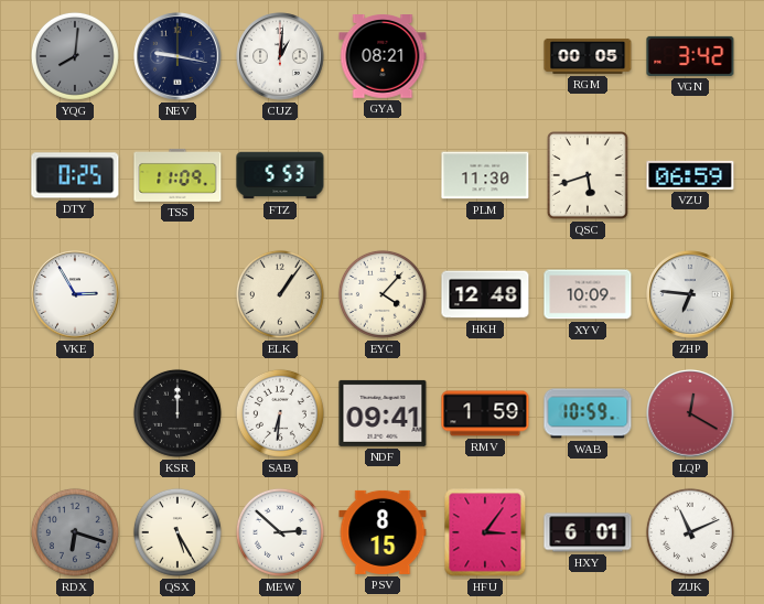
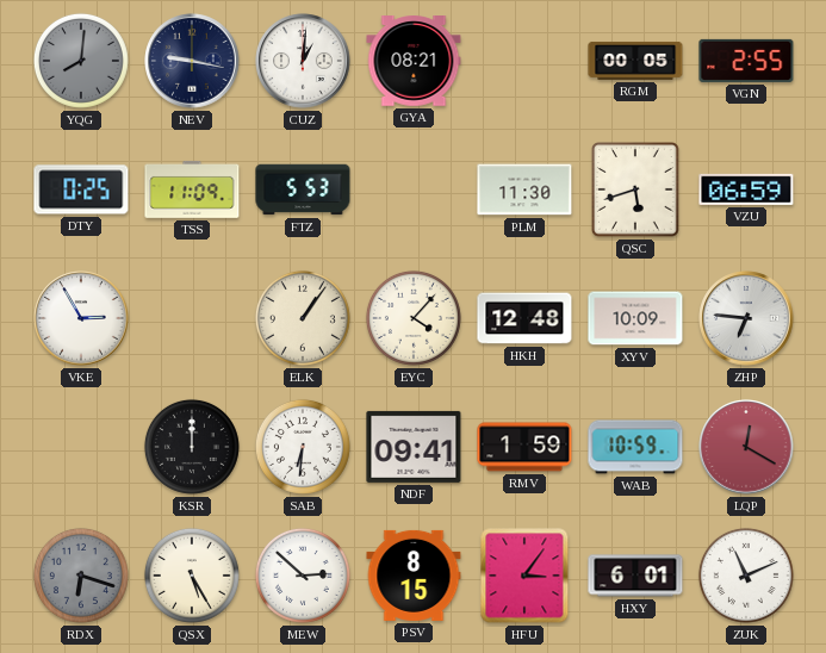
VGN: 3:42 -> 2:55 (746, 61)
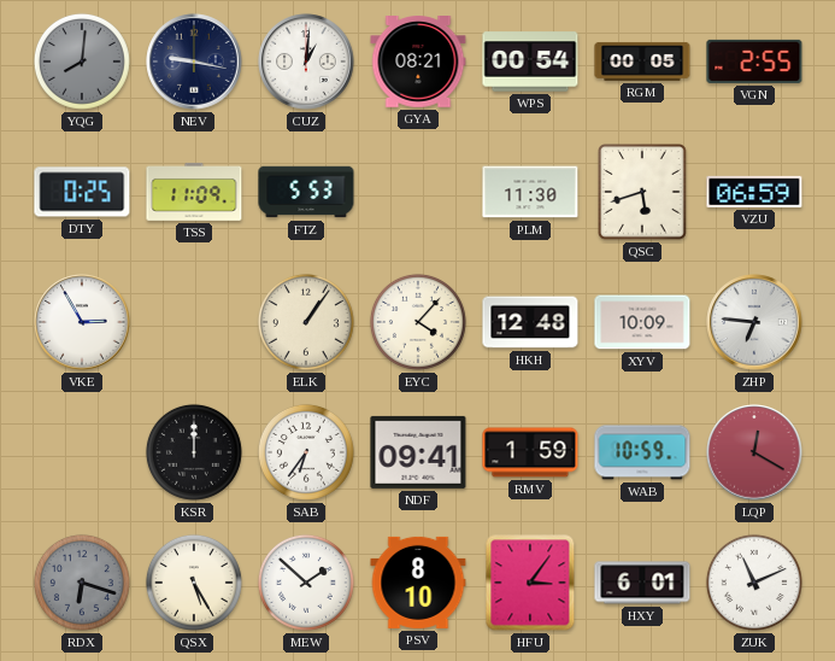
WPS: none -> 00:54 (530, 62)
SAB: 6:31 -> 6:36 (306, 452)
MEW: 2:52 -> 1:52 (306, 583)
PSV: 8:15 -> 8:10 (418, 583)
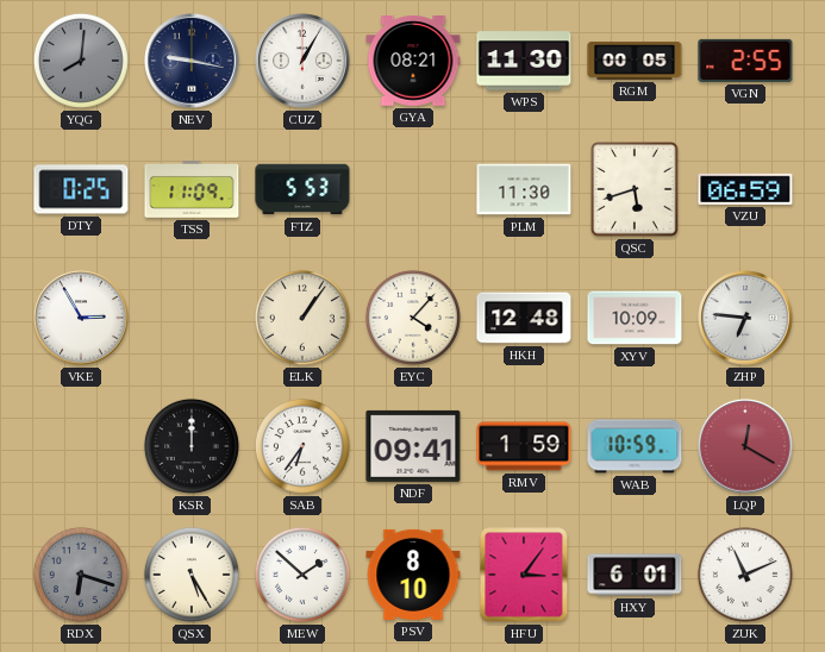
CUZ: 1:01 -> 1:05 (302, 61)
WPS: 00:54 -> 11:30 (524, 61)
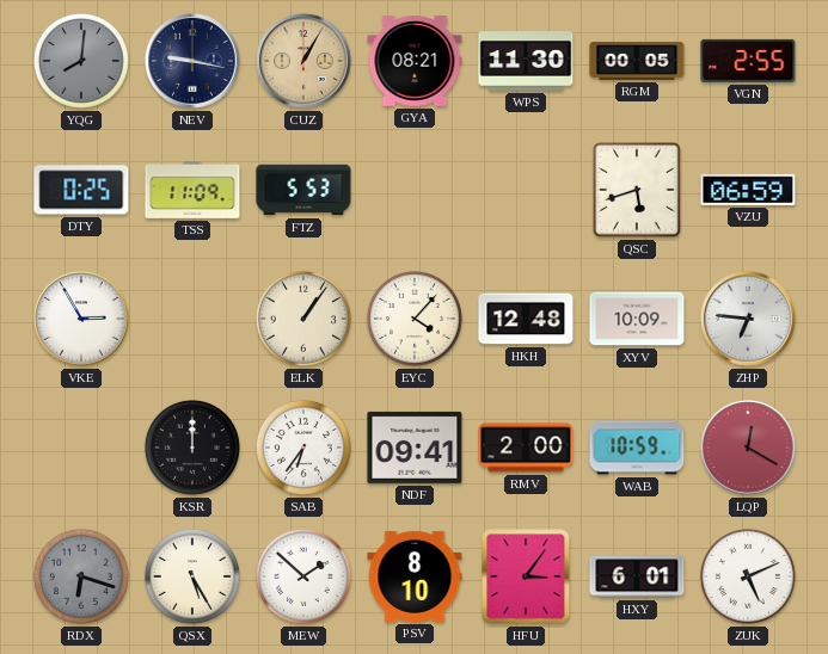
CUZ dial: white -> champagne (303, 61)
PLM: 11:30 -> none (524, 189)
RMV: 1:59 -> 2:00 (526, 448)
ZUK: 11:11 -> 5:11 (748, 576)
